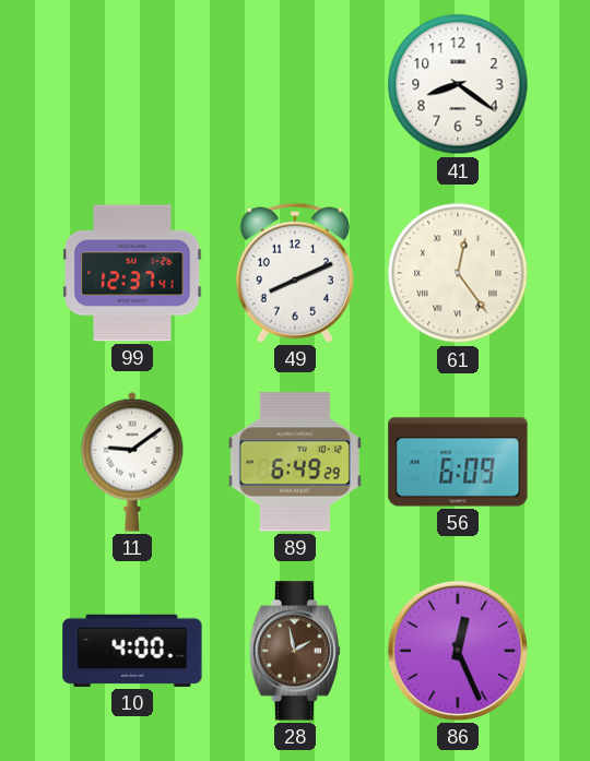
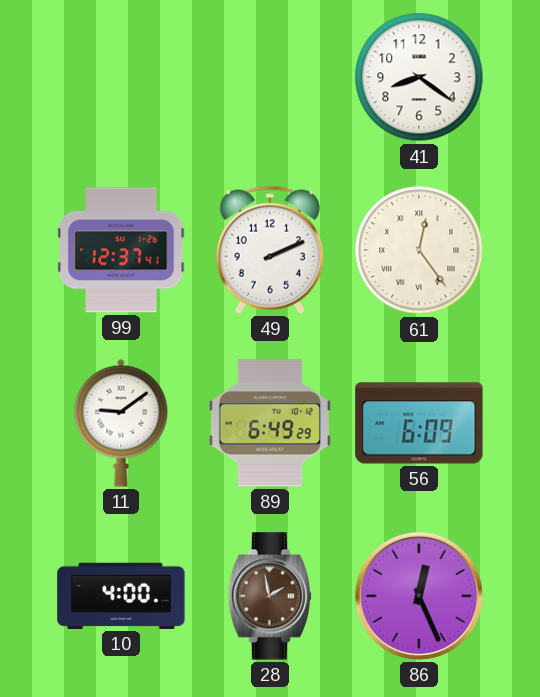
49: 8:11 -> 2:11 (270, 250)
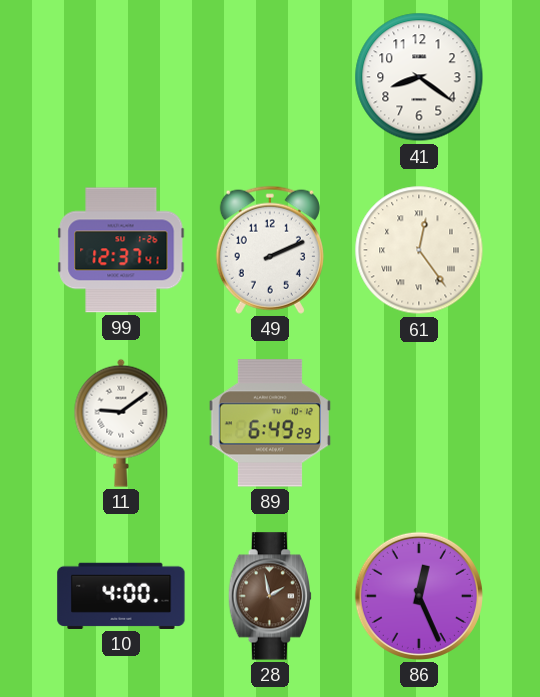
56: 6:09 -> none (419, 423)
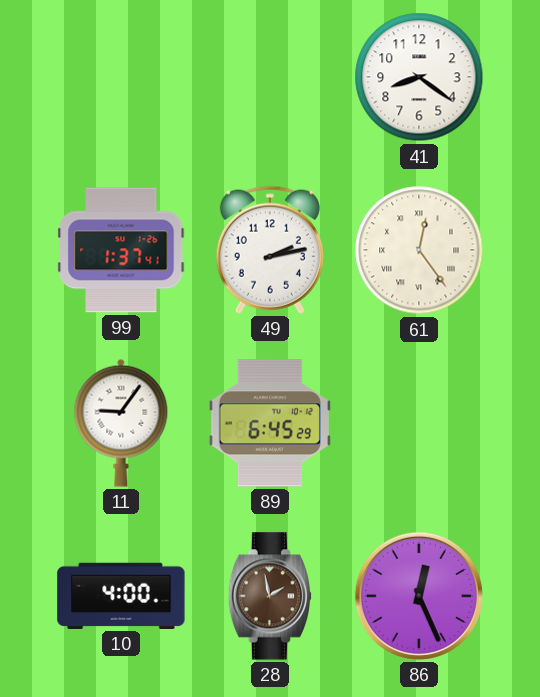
99: 12:37 -> 1:37 (121, 250)
49: 2:11 -> 2:13 (270, 250)
11: 9:09 -> 9:06 (121, 423)
89: 6:49 -> 6:45 (270, 423)
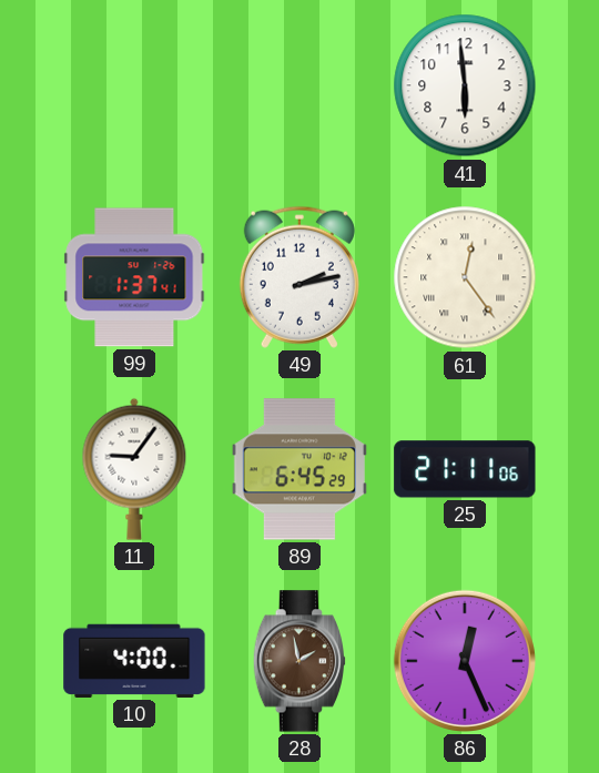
41: 8:21 -> 5:59 (465, 85)
25: none -> 21:11 (465, 469)
